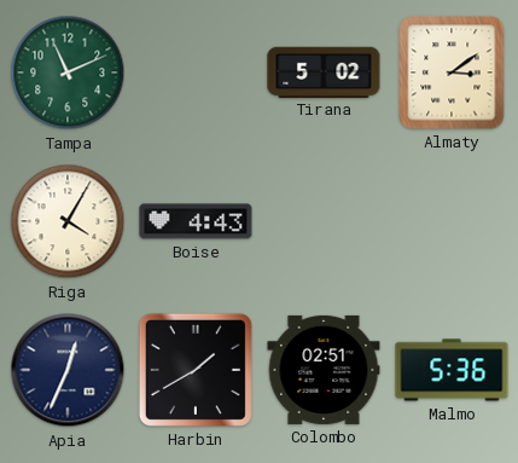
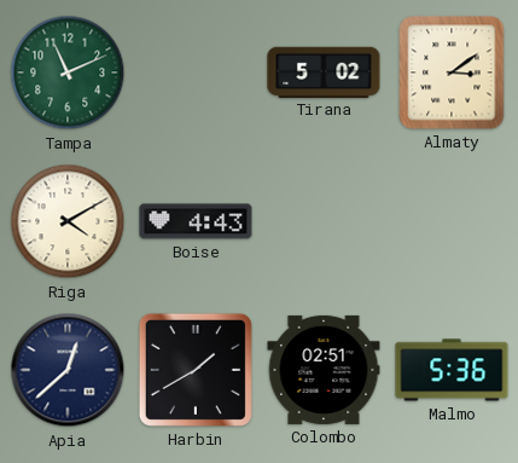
Riga: 4:05 -> 4:10 (68, 221)
Apia: 12:34 -> 12:38 (68, 370)
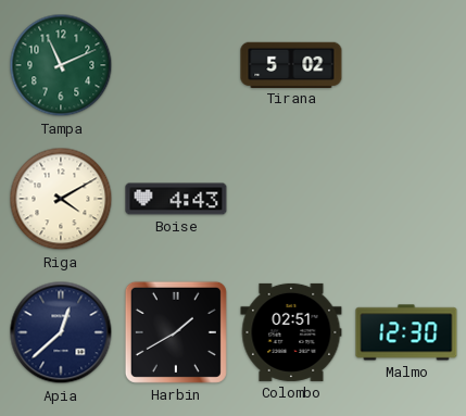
Almaty: 3:09 -> none (452, 73)
Malmo: 5:36 -> 12:30 (406, 332)
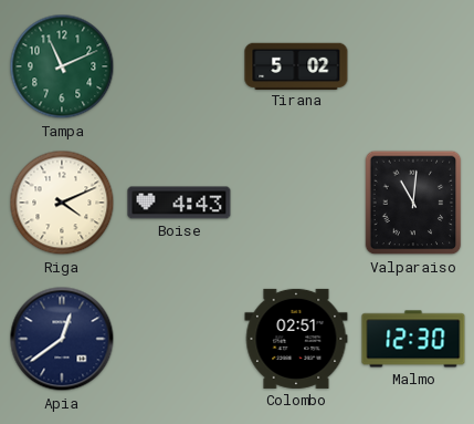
Riga: 4:10 -> 4:11 (62, 203)
Valparaiso: none -> 11:01 (413, 203)
Apia: 12:38 -> 12:39 (62, 339)
Harbin: 1:40 -> none (176, 332)
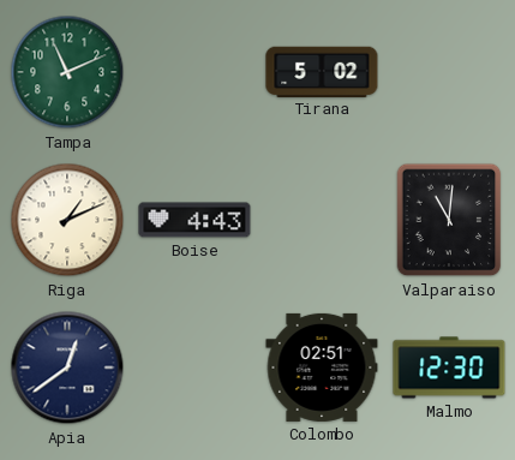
Riga: 4:11 -> 1:11 (67, 220)
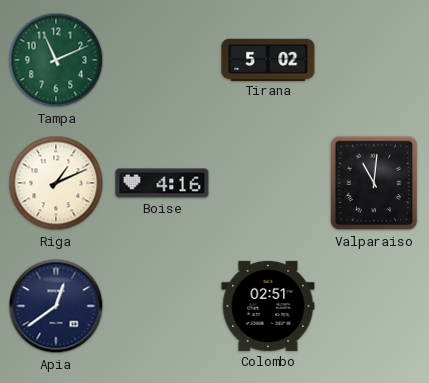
Boise: 4:43 -> 4:16 (162, 183)
Malmo: 12:30 -> none (449, 368)
